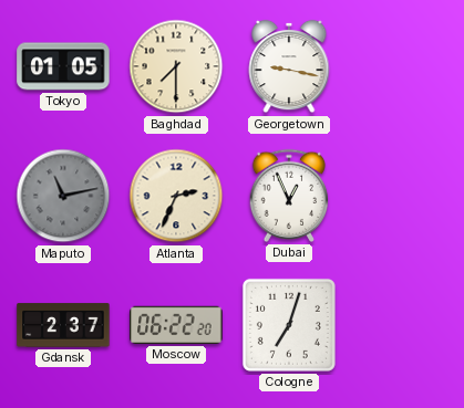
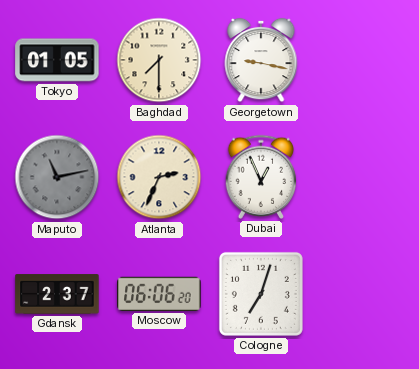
Moscow: 06:22 -> 06:06 (159, 294)
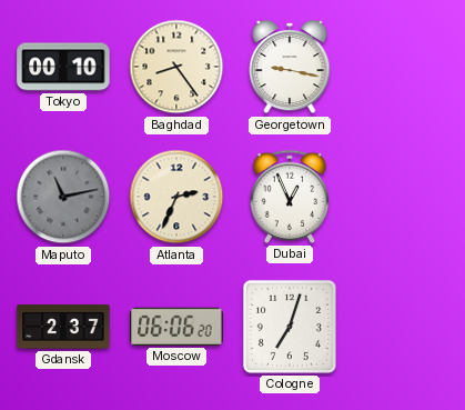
Tokyo: 01:05 -> 00:10 (63, 67)
Baghdad: 7:30 -> 8:24 (176, 67)
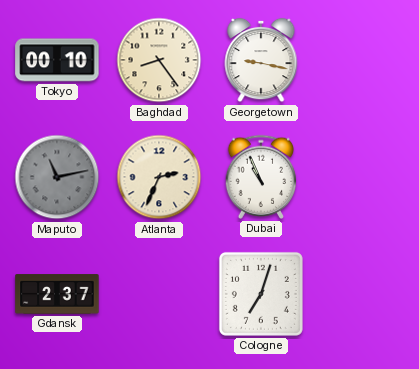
Dubai: 12:56 -> 10:56 (261, 177)
Moscow: 06:06 -> none (176, 327)
